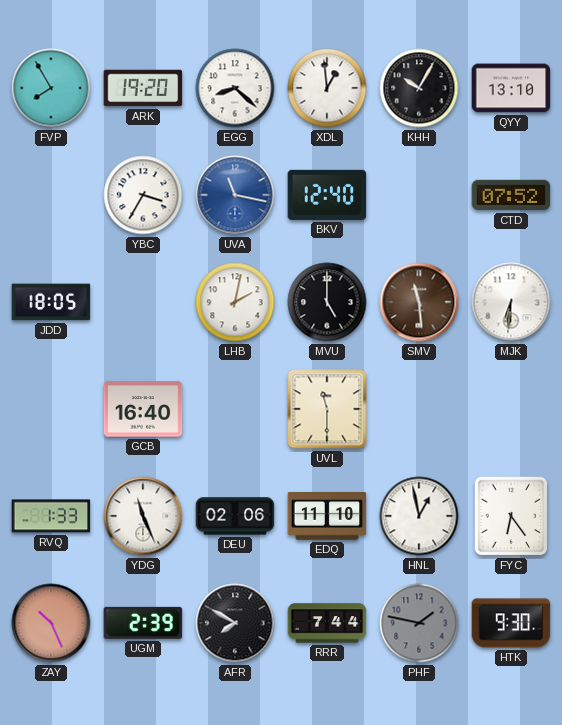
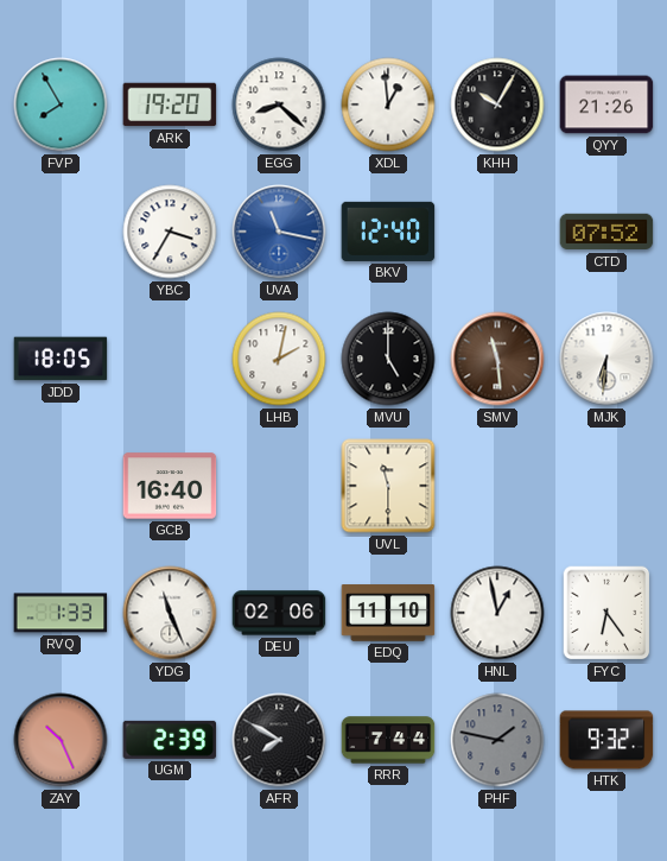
QYY: 13:10 -> 21:26 (606, 105)
HTK: 9:30 -> 9:32 (606, 740)
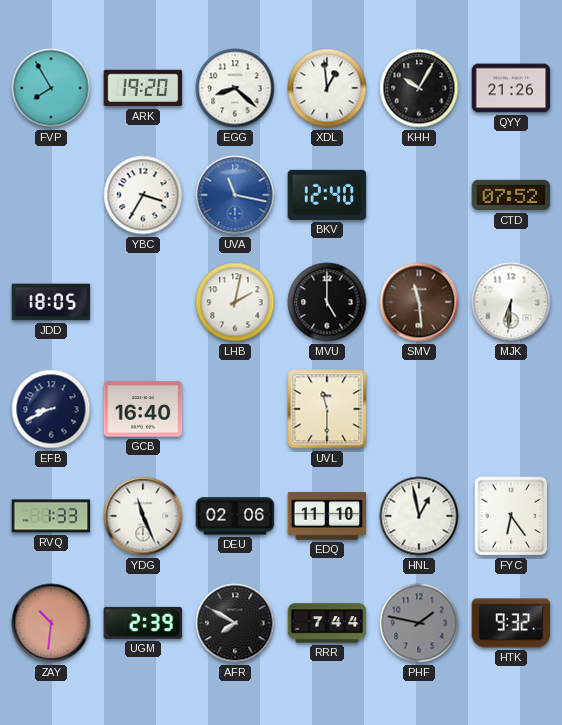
EFB: none -> 8:41 (51, 409)
ZAY: 10:26 -> 10:31 (51, 623)
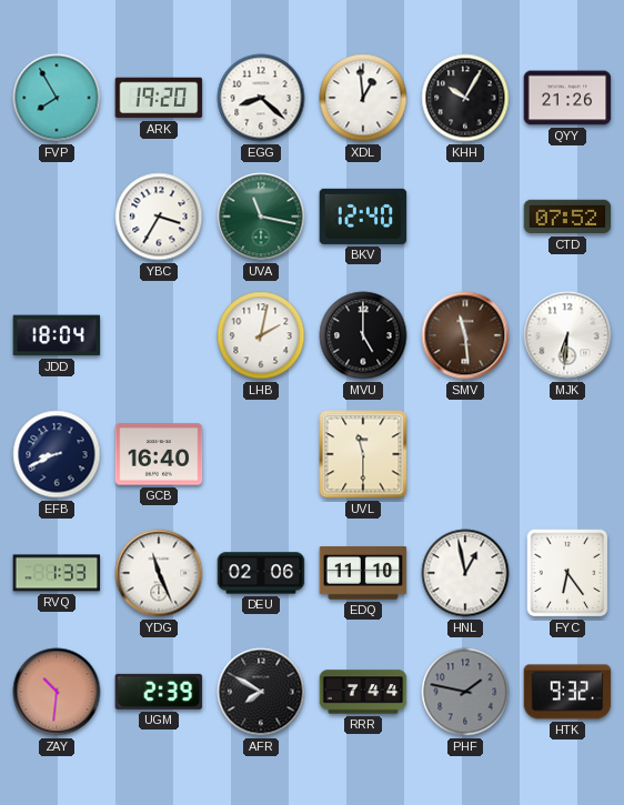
UVA dial: blue -> green (261, 217)
JDD: 18:05 -> 18:04 (57, 335)
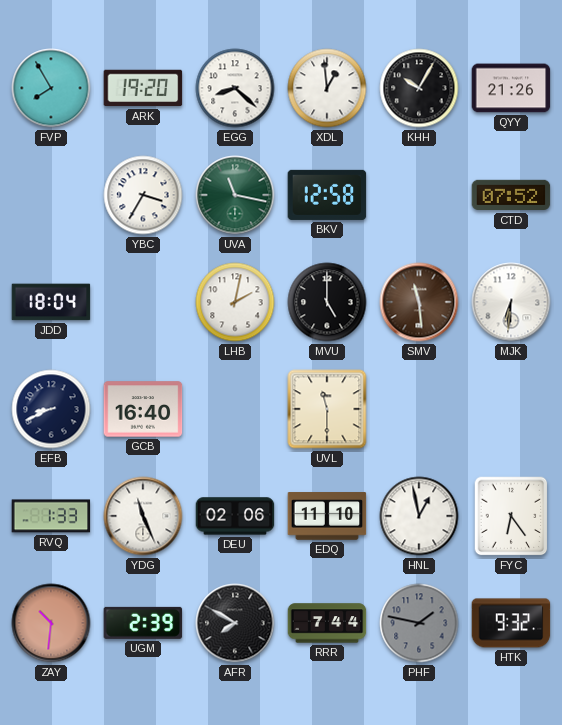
BKV: 12:40 -> 12:58 (327, 195)
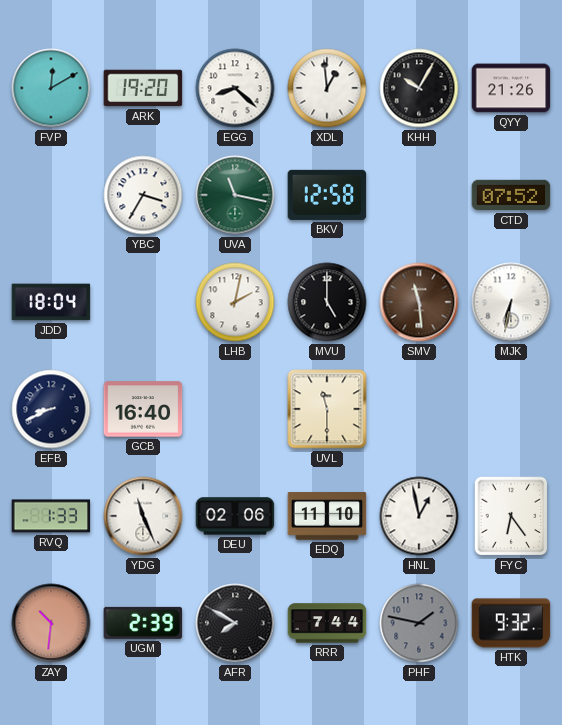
FVP: 7:55 -> 12:10 (51, 88)
MJK: 6:31 -> 6:32 (511, 302)
